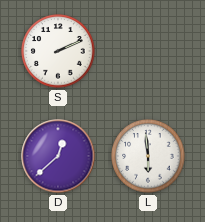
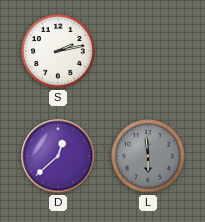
S: 2:11 -> 2:13 (58, 51)
L dial: white -> grey (148, 156)
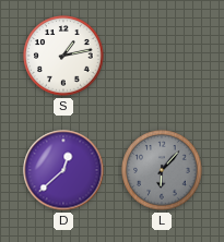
S: 2:13 -> 1:13 (63, 56)
L: 5:59 -> 6:07 (162, 170)
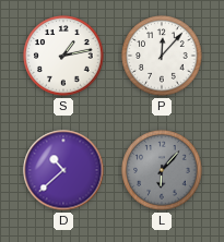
P: none -> 12:07 (162, 56)
D: 12:38 -> 10:38 (63, 170)
